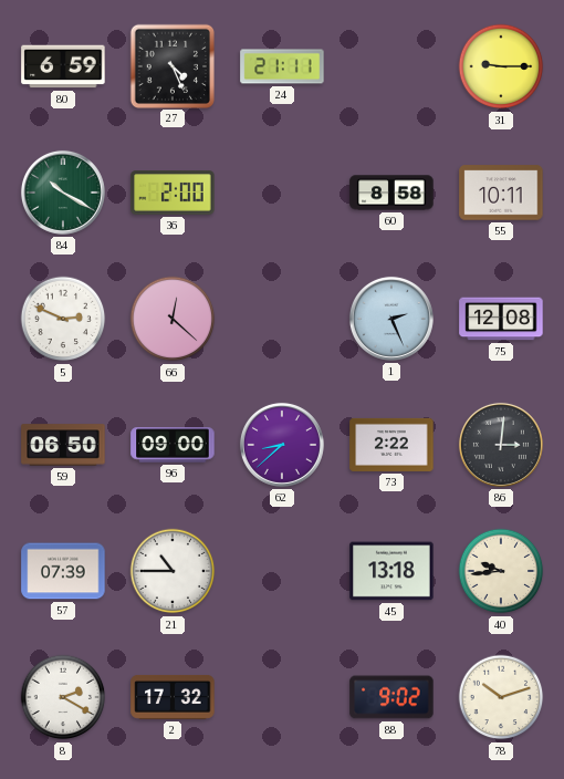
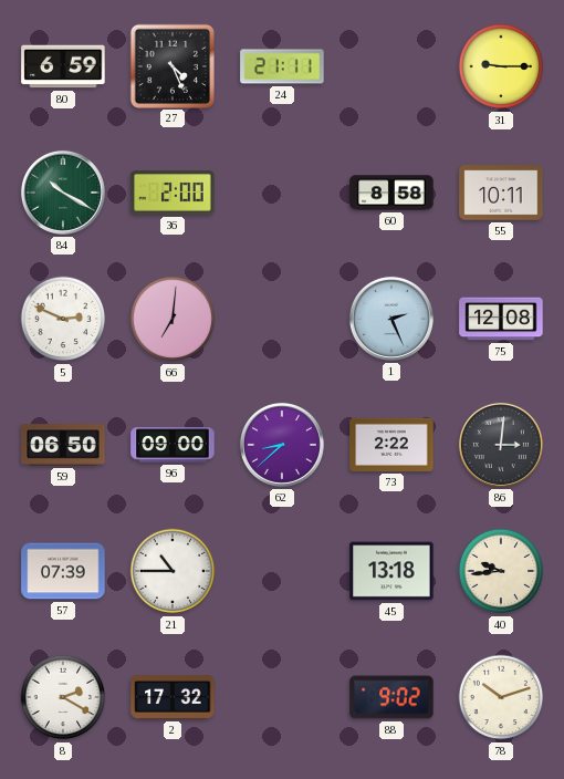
66: 12:22 -> 7:01 (173, 319)
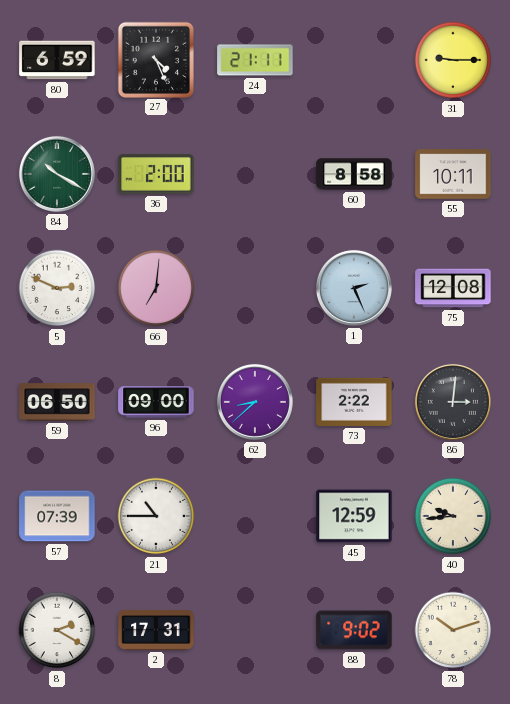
45: 13:18 -> 12:59 (354, 516)
2: 17:32 -> 17:31 (156, 630)
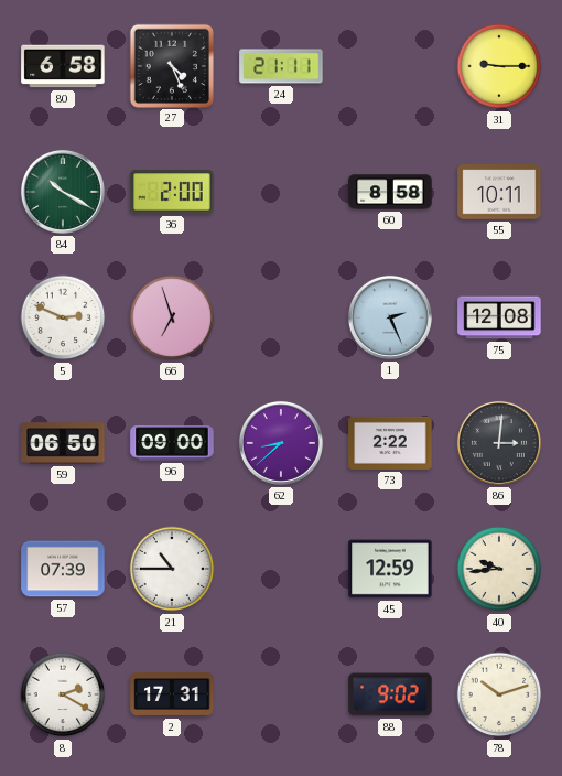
80: 6:59 -> 6:58 (63, 66)
66: 7:01 -> 6:57 (172, 317)
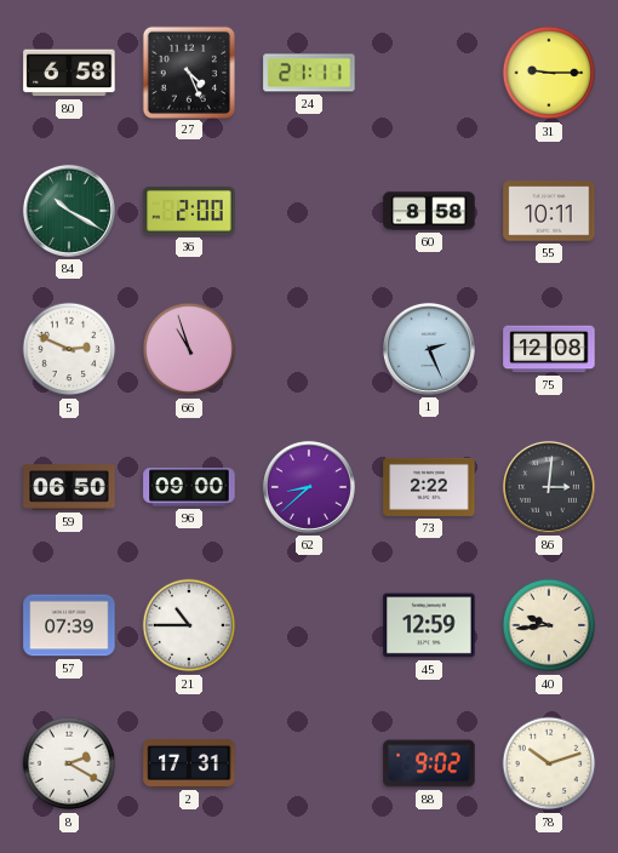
66: 6:57 -> 10:57 (189, 349)
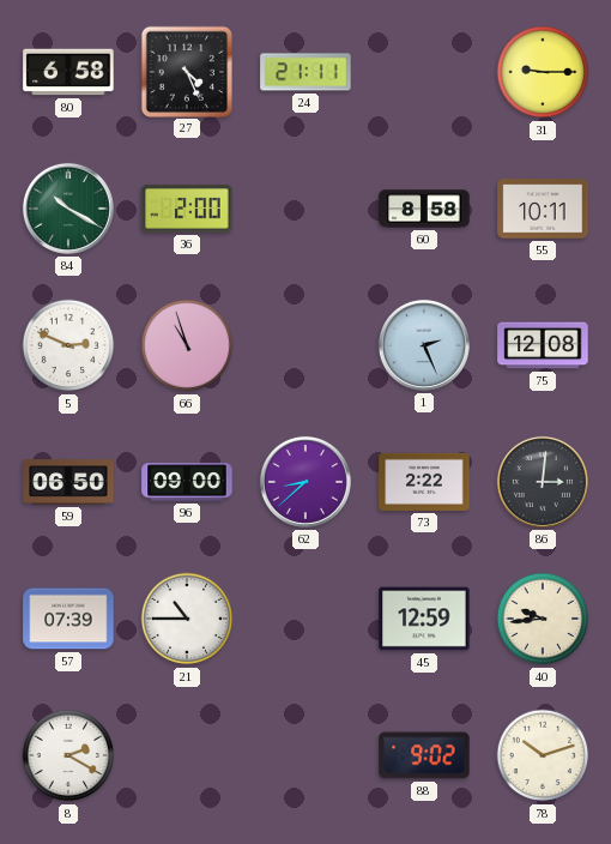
2: 17:31 -> none (189, 763)
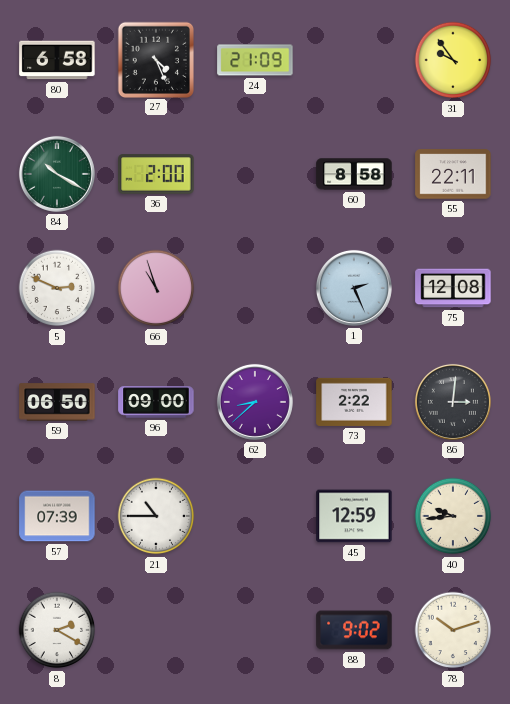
24: 21:11 -> 21:09 (255, 60)
31: 9:15 -> 9:54 (453, 60)
55: 10:11 -> 22:11 (453, 174)
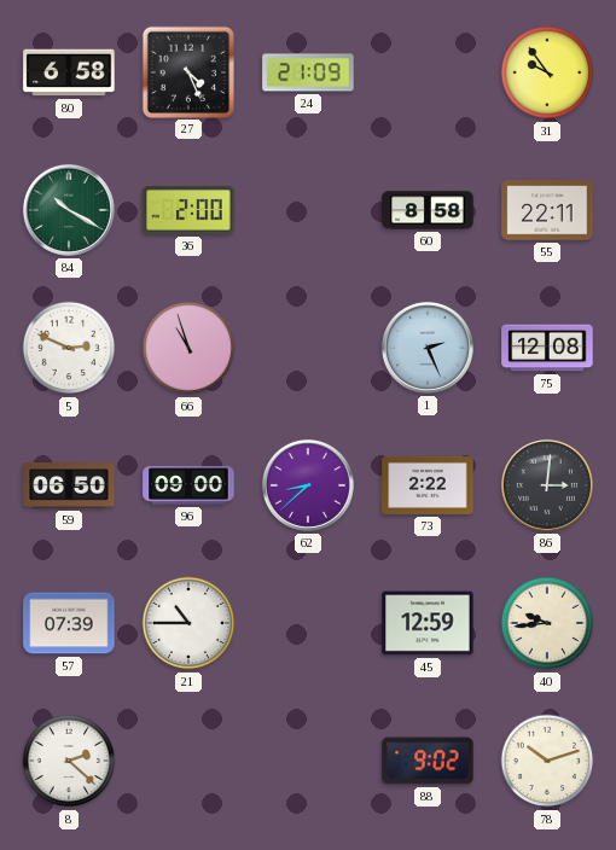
8: 2:20 -> 2:22 (69, 761)
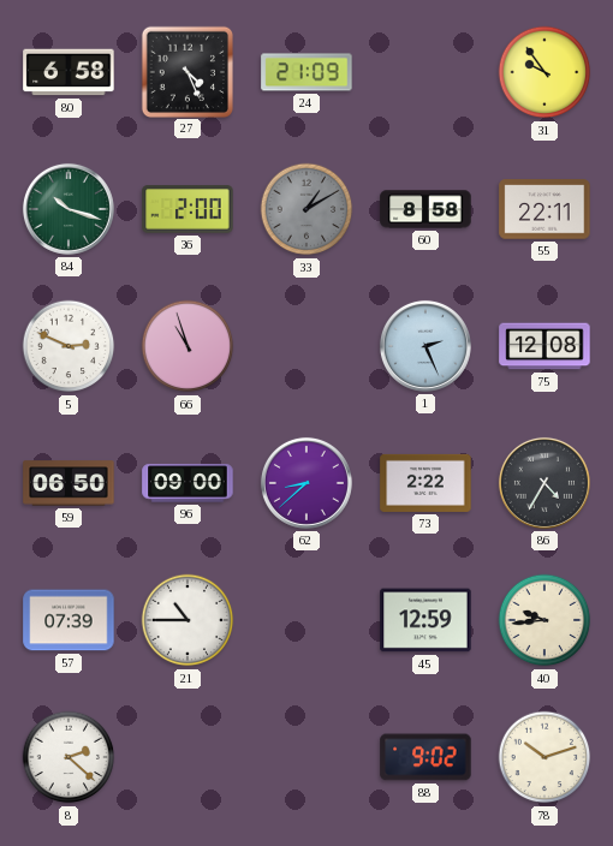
84: 10:20 -> 10:18 (69, 209)
33: none -> 1:10 (306, 209)
86: 3:01 -> 4:35 (544, 483)
